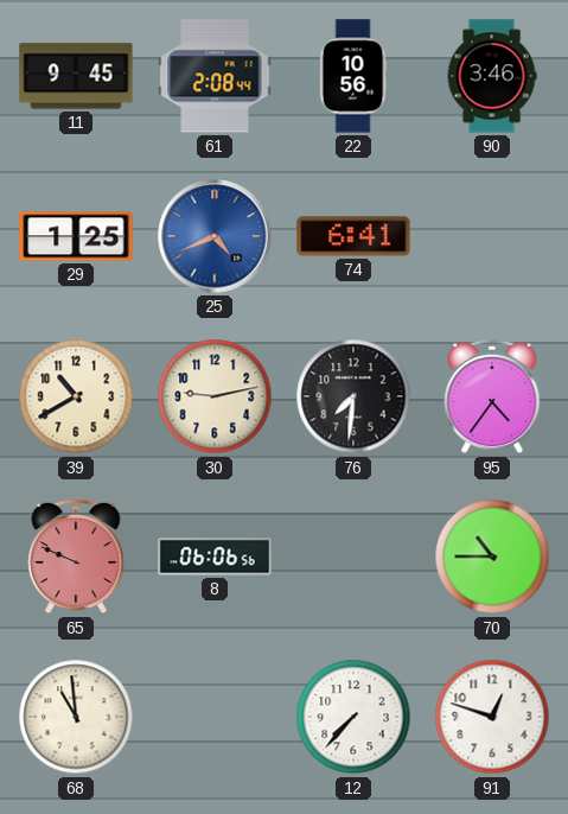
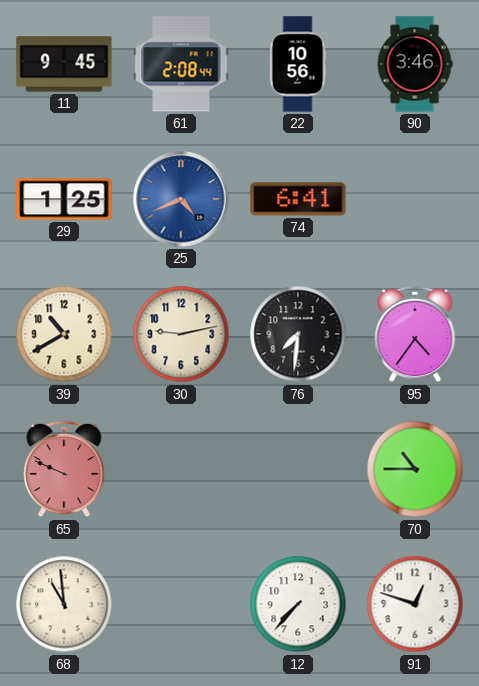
8: 06:06 -> none (215, 557)
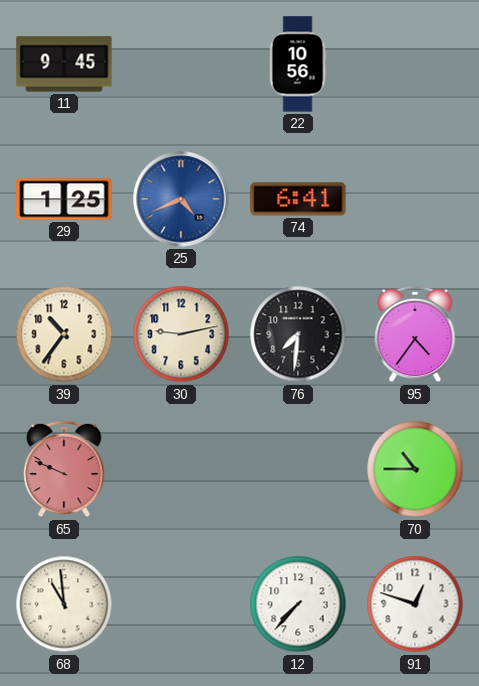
61: 2:08 -> none (181, 64)
90: 3:46 -> none (415, 64)
39: 10:40 -> 10:36 (64, 334)
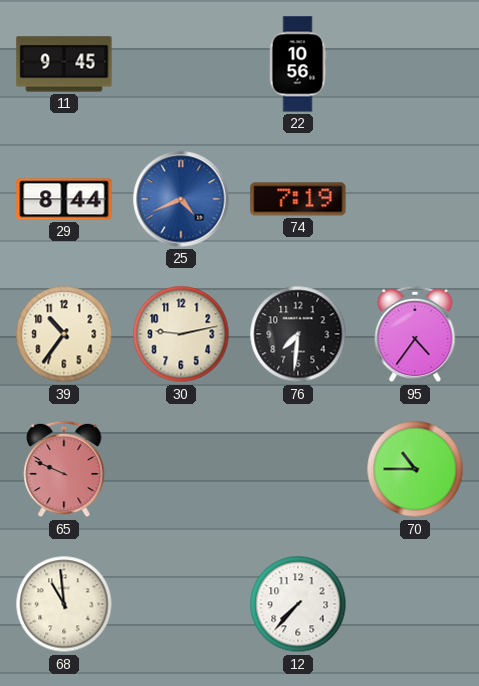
29: 1:25 -> 8:44 (64, 199)
74: 6:41 -> 7:19 (298, 199)
91: 12:48 -> none (415, 604)
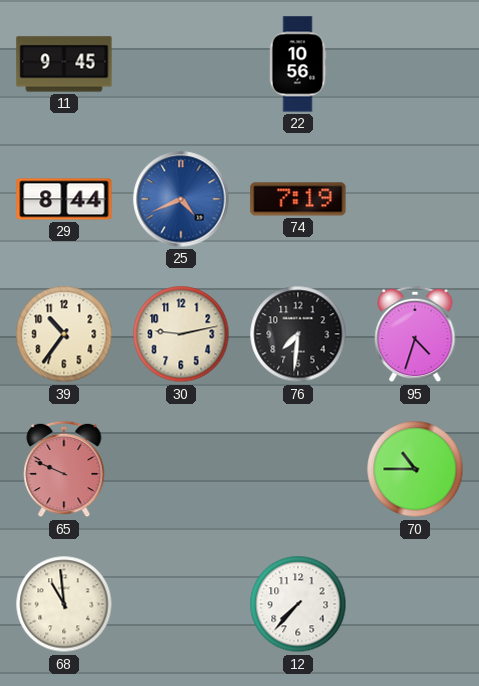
95: 4:36 -> 4:33 (415, 334)
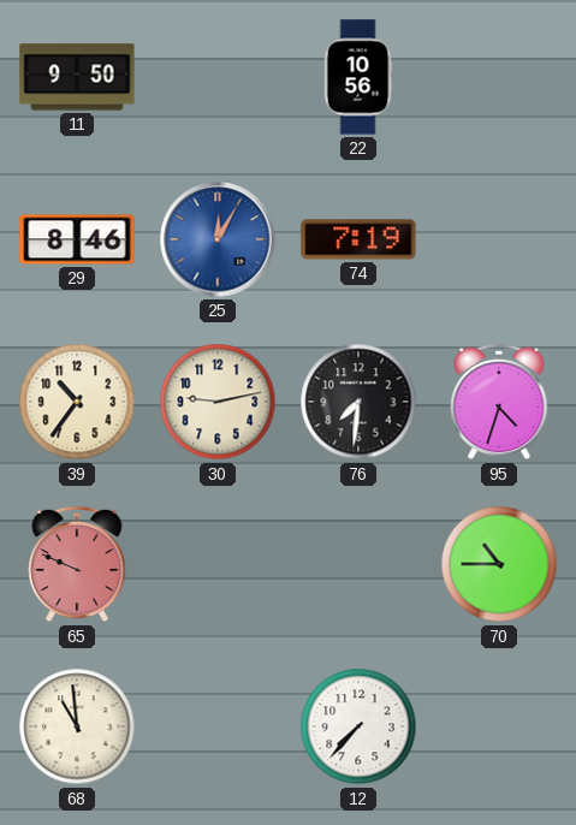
11: 9:45 -> 9:50 (77, 77)
29: 8:44 -> 8:46 (77, 239)
25: 4:41 -> 12:05 (218, 239)
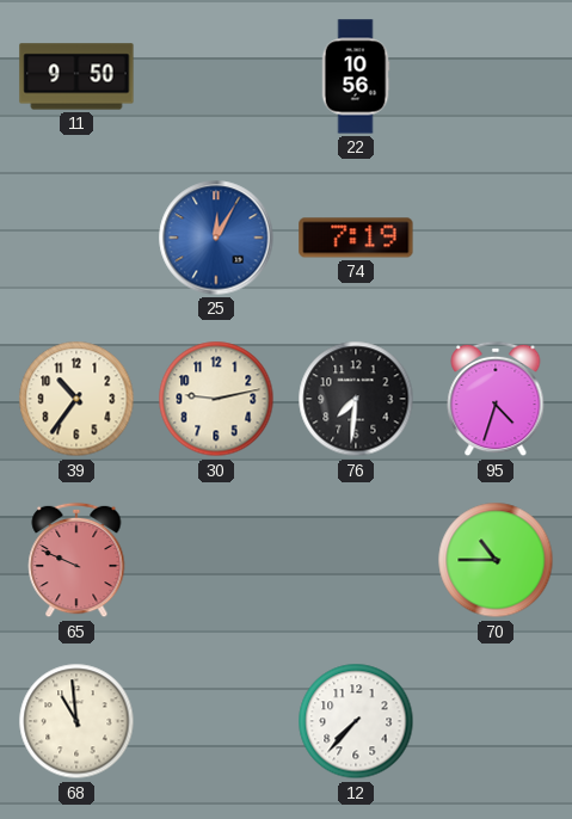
29: 8:46 -> none (77, 239)
